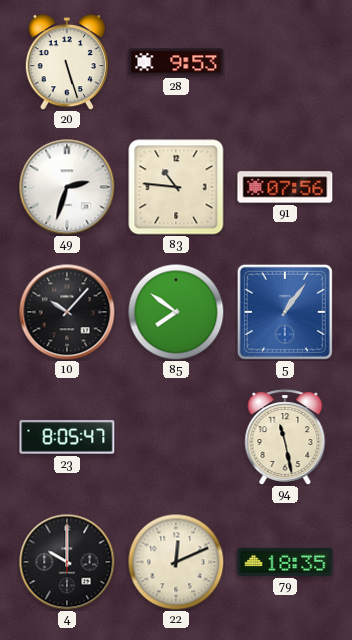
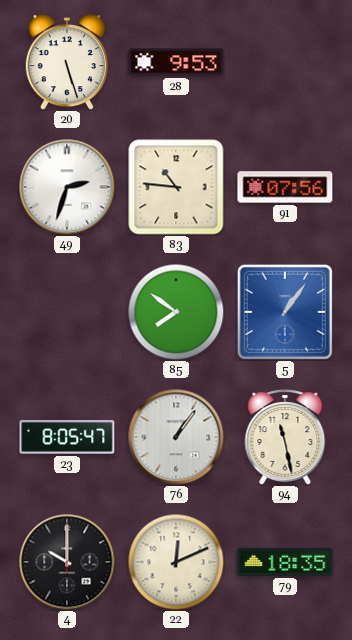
10: 10:07 -> none (67, 312)
76: none -> 1:06 (176, 437)
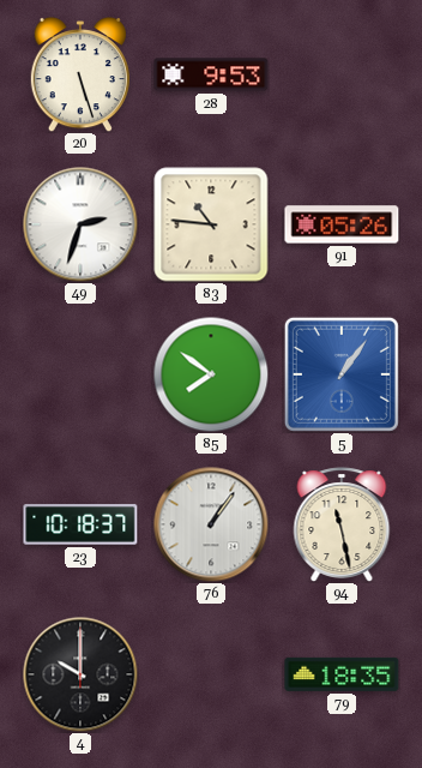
91: 07:56 -> 05:26 (342, 224)
23: 8:05 -> 10:18 (80, 524)
22: 12:11 -> none (176, 562)
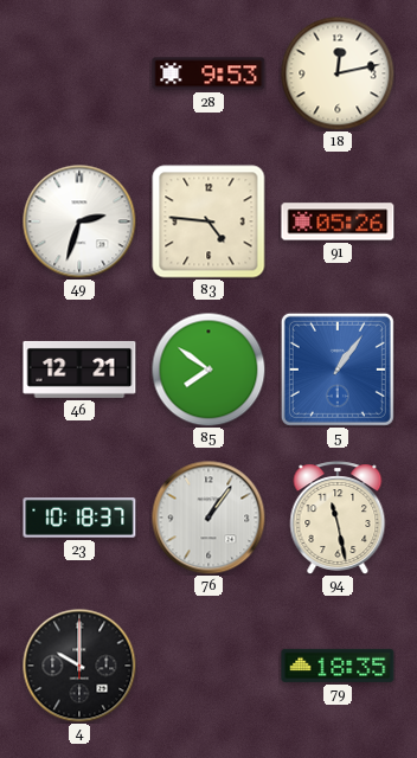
20: 5:27 -> none (80, 76)
18: none -> 12:13 (338, 73)
83: 10:46 -> 4:46 (208, 221)
46: none -> 12:21 (79, 370)
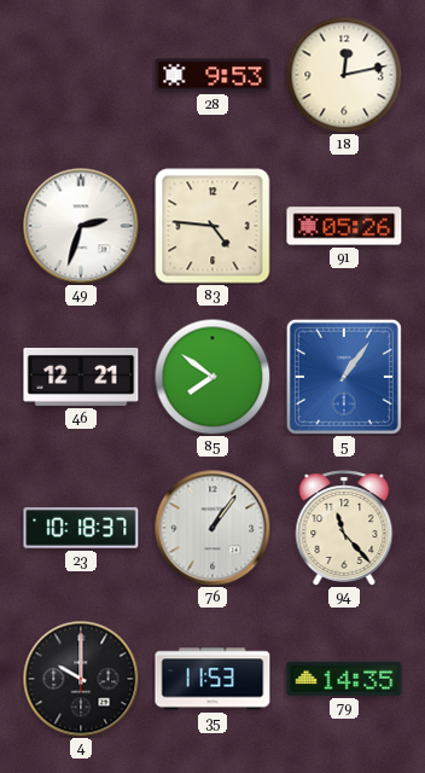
94: 11:28 -> 11:23 (344, 528)
35: none -> 11:53 (212, 679)
79: 18:35 -> 14:35 (344, 679)
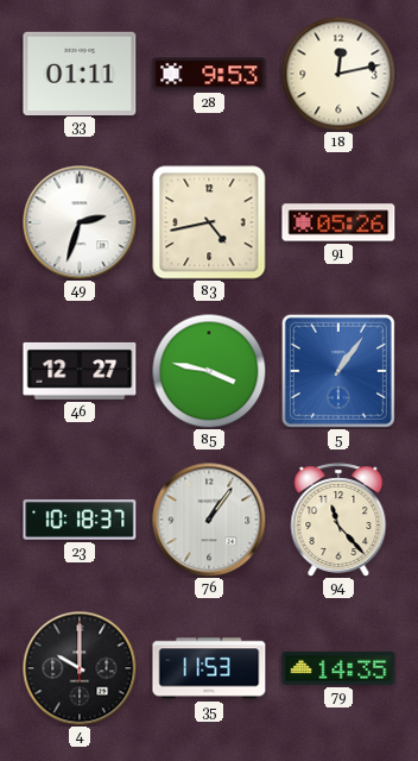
33: none -> 01:11 (80, 73)
83: 4:46 -> 4:43 (209, 222)
46: 12:21 -> 12:27 (80, 371)
85: 7:51 -> 3:47 (209, 371)
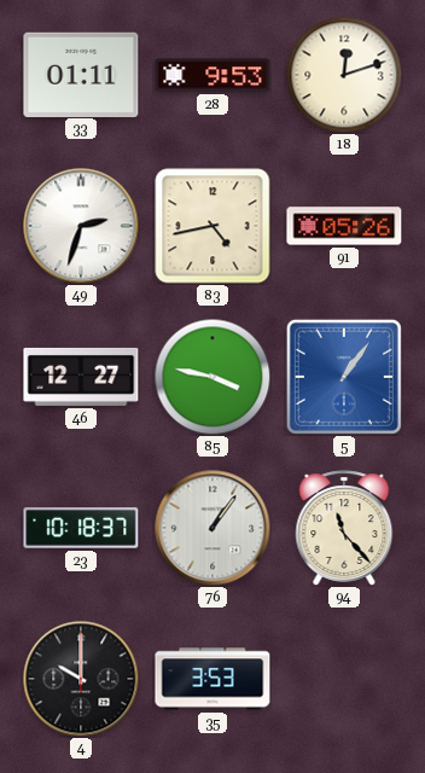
18: 12:13 -> 12:12 (344, 75)
35: 11:53 -> 3:53 (212, 679)
79: 14:35 -> none (338, 668)
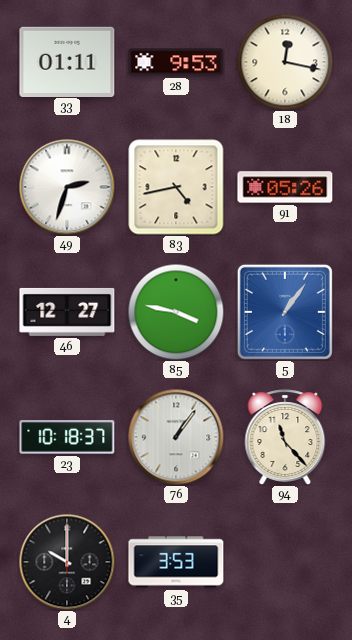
18: 12:12 -> 12:17 (285, 62)
